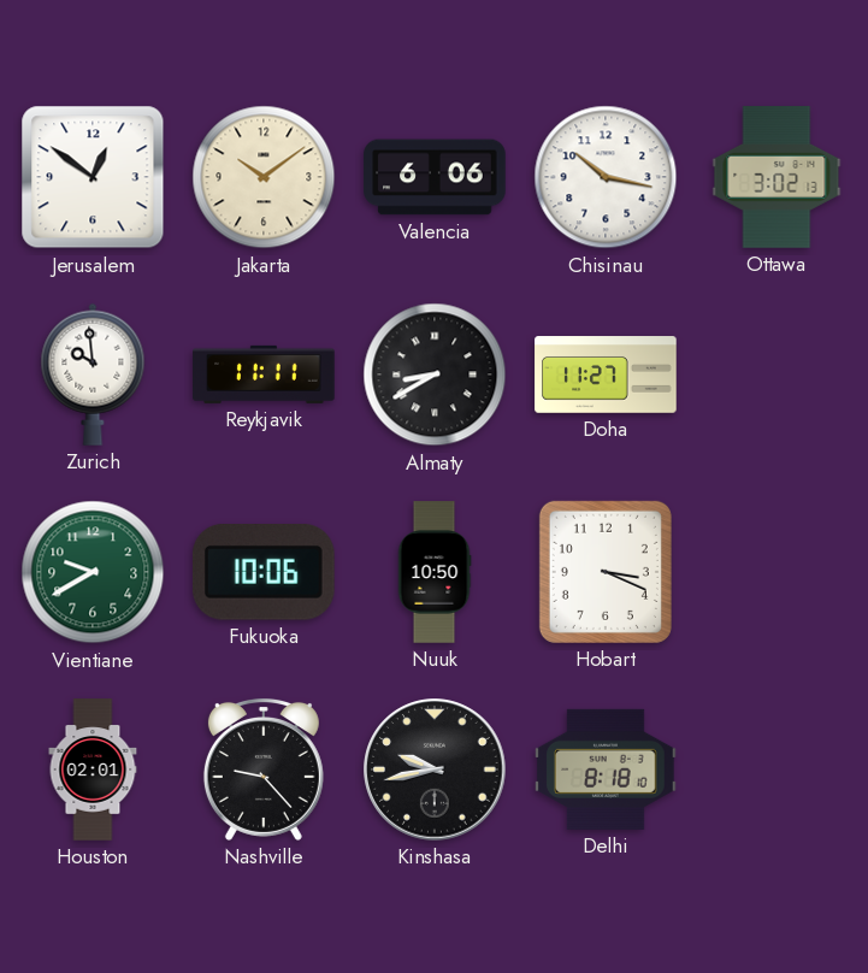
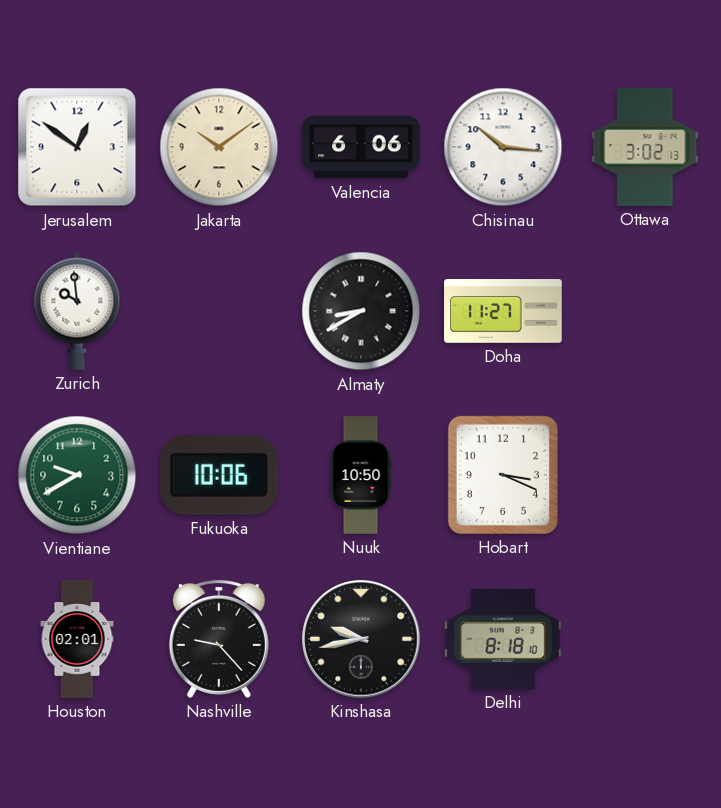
Chisinau: 10:17 -> 10:16 (503, 147)
Reykjavik: 11:11 -> none (264, 375)
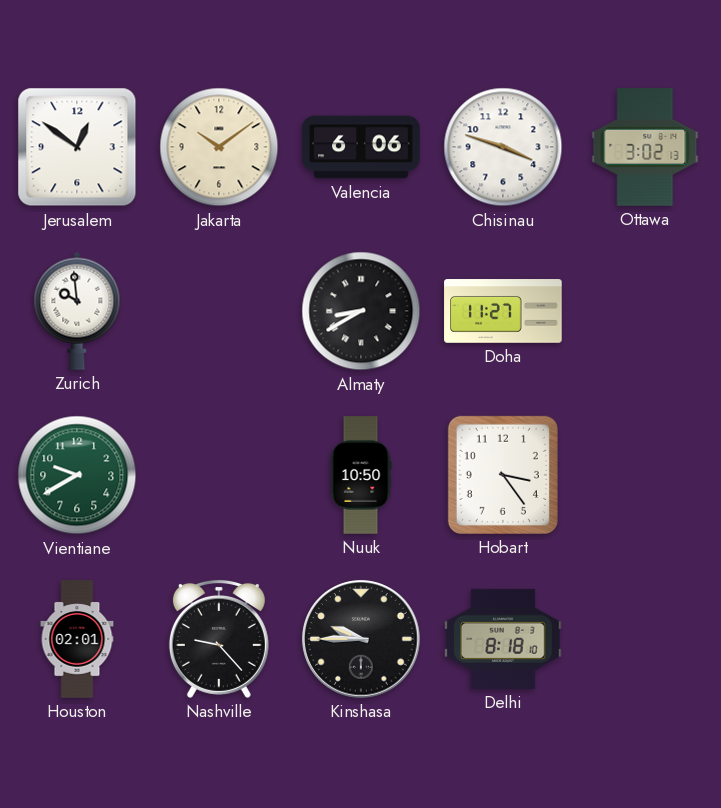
Chisinau: 10:16 -> 3:48 (503, 147)
Fukuoka: 10:06 -> none (219, 476)
Hobart: 3:19 -> 3:24 (503, 475)
Kinshasa: 9:43 -> 9:45 (361, 639)
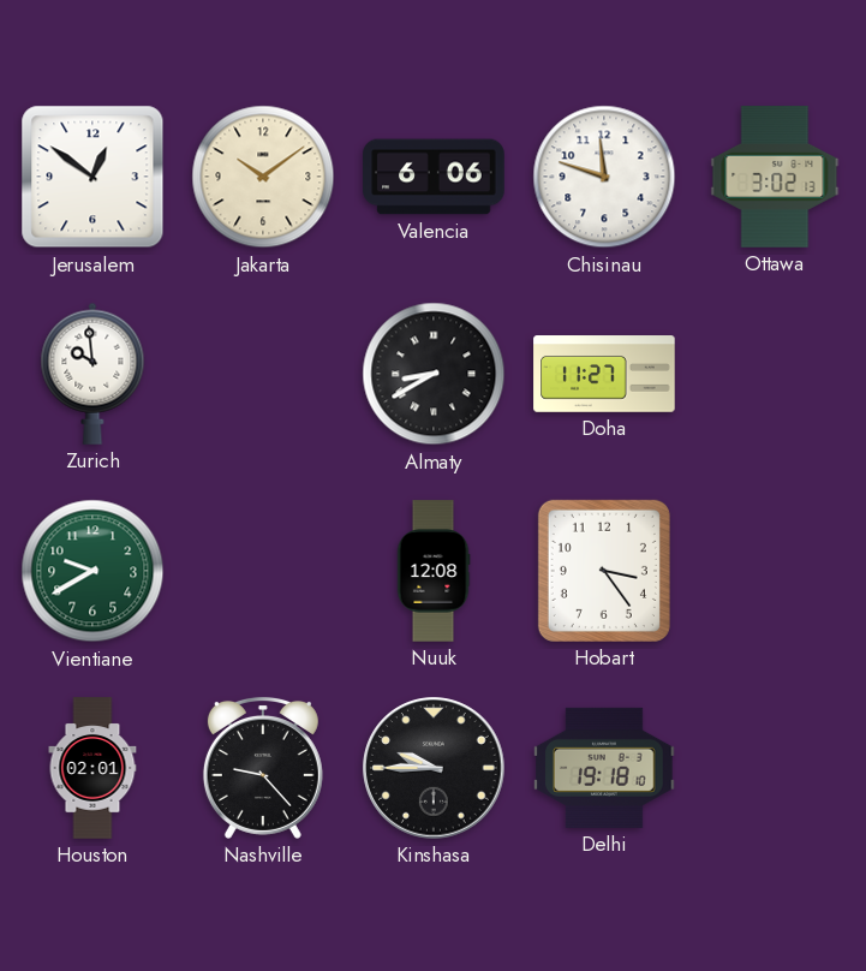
Chisinau: 3:48 -> 11:48 (604, 177)
Nuuk: 10:50 -> 12:08 (434, 571)
Delhi: 8:18 -> 19:18 (604, 768)
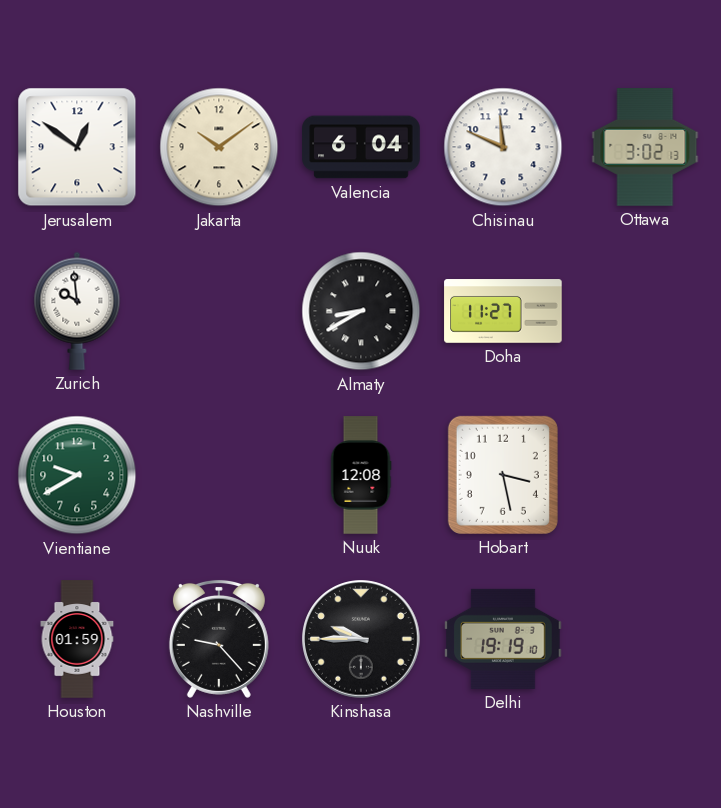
Valencia: 6:06 -> 6:04 (361, 147)
Chisinau: 11:48 -> 11:49 (503, 147)
Hobart: 3:24 -> 3:28 (503, 475)
Houston: 02:01 -> 01:59 (77, 639)
Delhi: 19:18 -> 19:19 (503, 639)
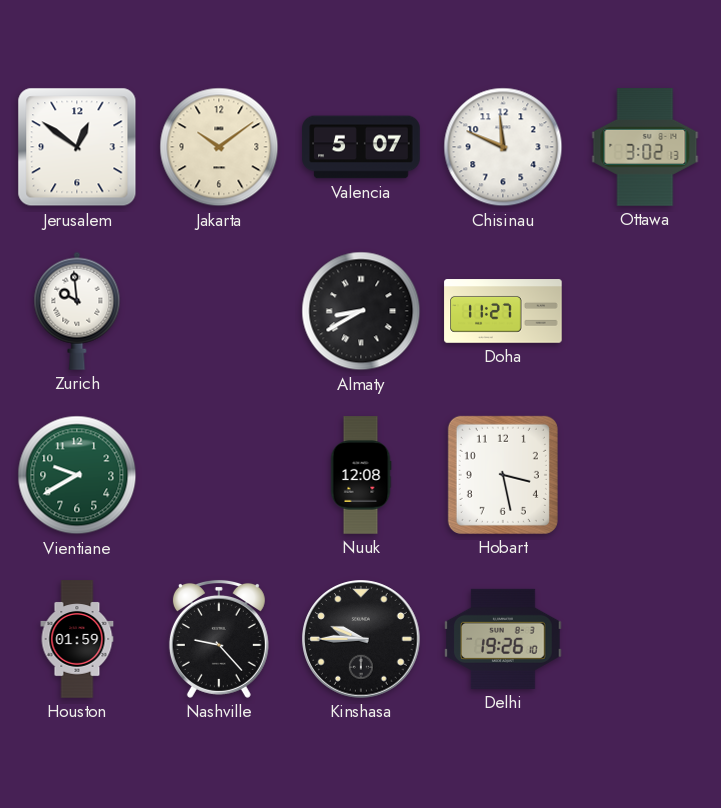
Valencia: 6:04 -> 5:07 (361, 147)
Delhi: 19:19 -> 19:26 (503, 639)
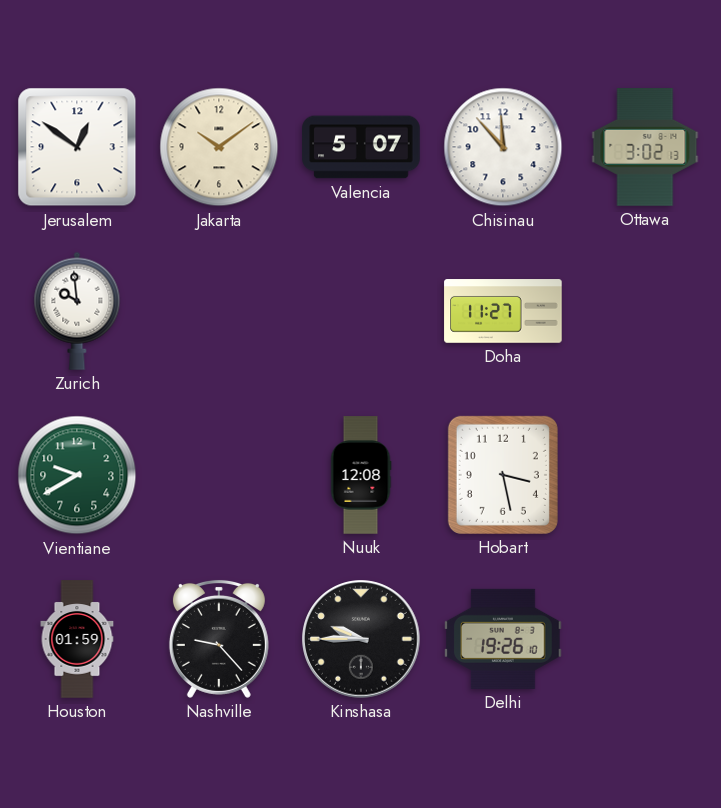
Chisinau: 11:49 -> 11:53 (503, 147)
Almaty: 8:40 -> none (361, 311)
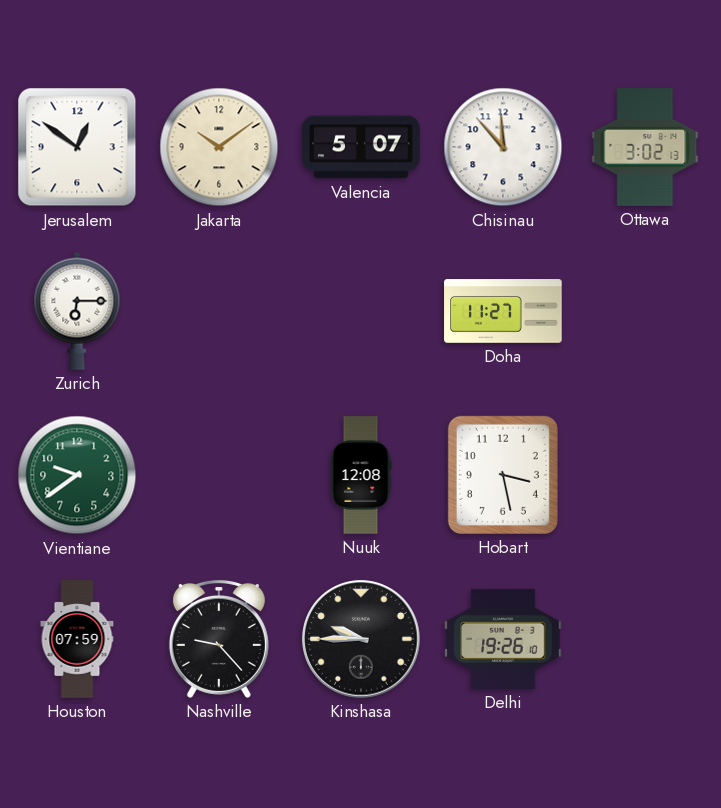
Zurich: 9:59 -> 6:15 (77, 311)
Vientiane: 9:40 -> 9:39 (77, 475)
Houston: 01:59 -> 07:59 (77, 639)
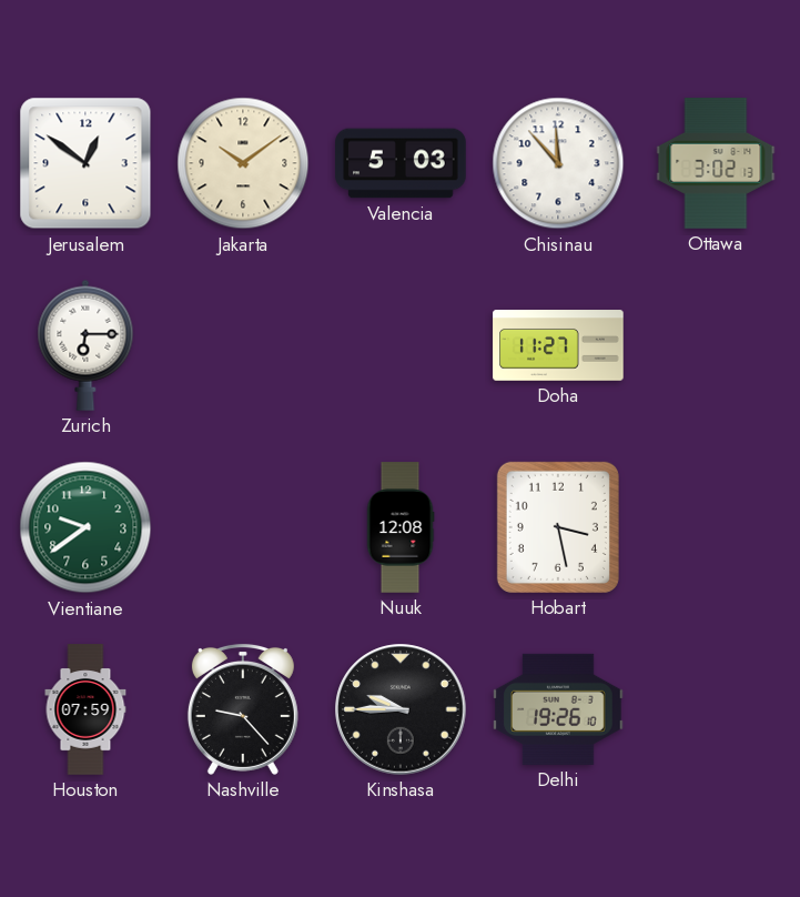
Valencia: 5:07 -> 5:03 (401, 163)
